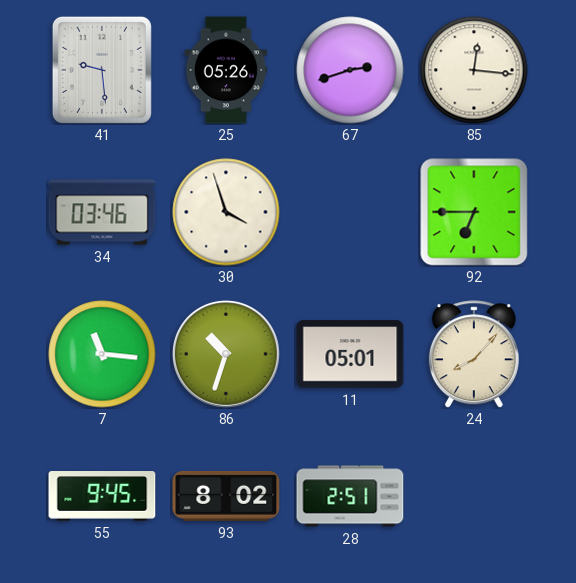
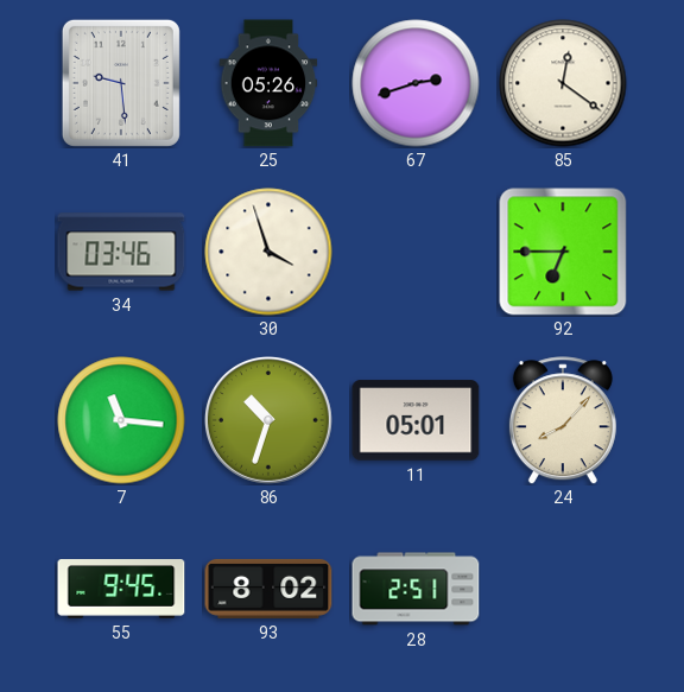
85: 12:16 -> 12:21 (563, 83)
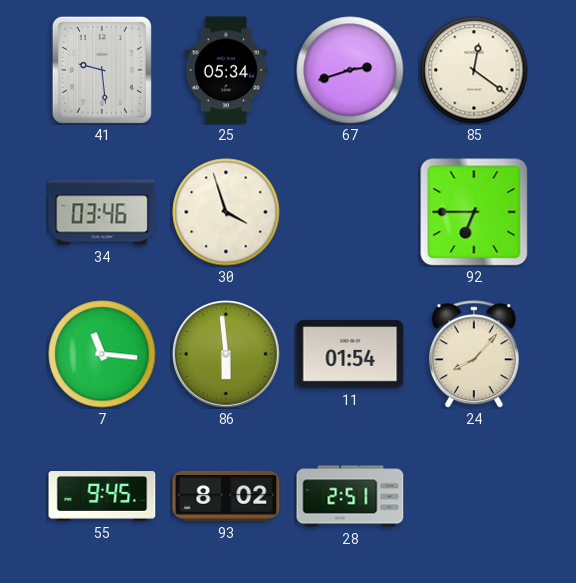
25: 05:26 -> 05:34 (226, 70)
86: 10:33 -> 5:59 (226, 354)
11: 05:01 -> 01:54 (350, 354)
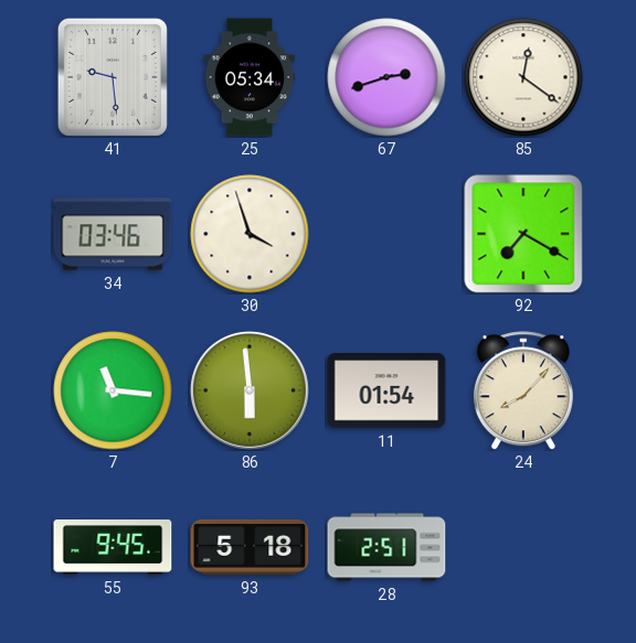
92: 6:45 -> 7:20 (523, 234)
93: 8:02 -> 5:18 (250, 547)
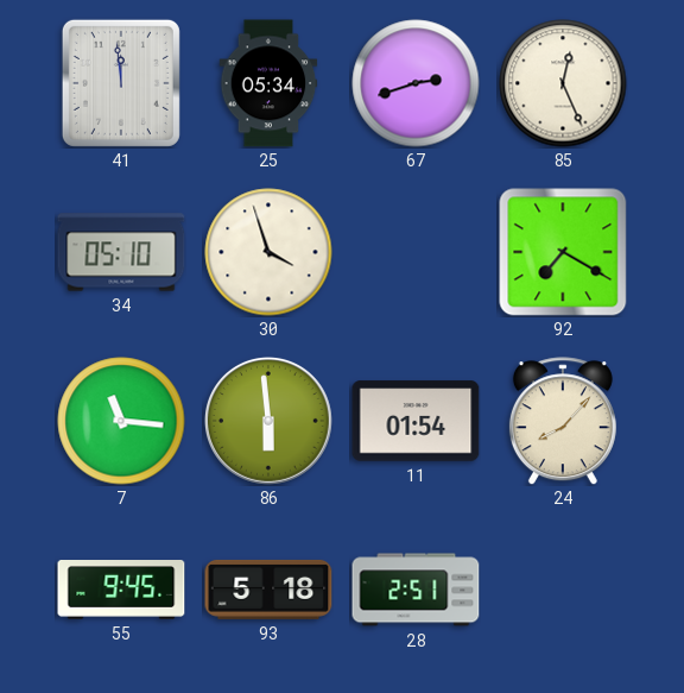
41: 9:29 -> 11:59 (121, 83)
85: 12:21 -> 12:26 (563, 83)
34: 03:46 -> 05:10 (121, 252)
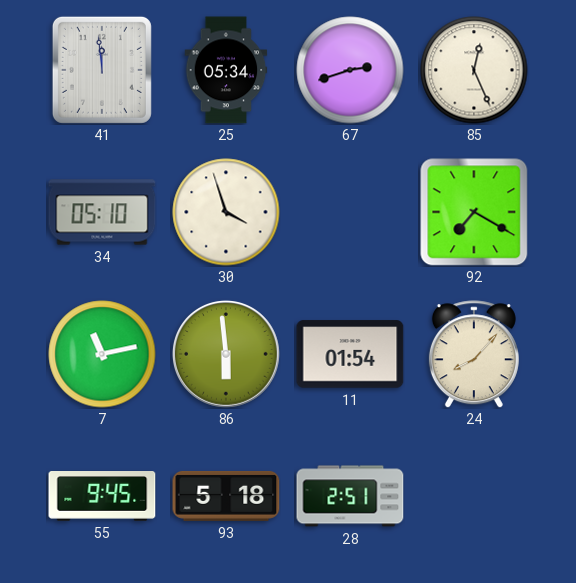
7: 11:16 -> 11:13 (102, 354)
